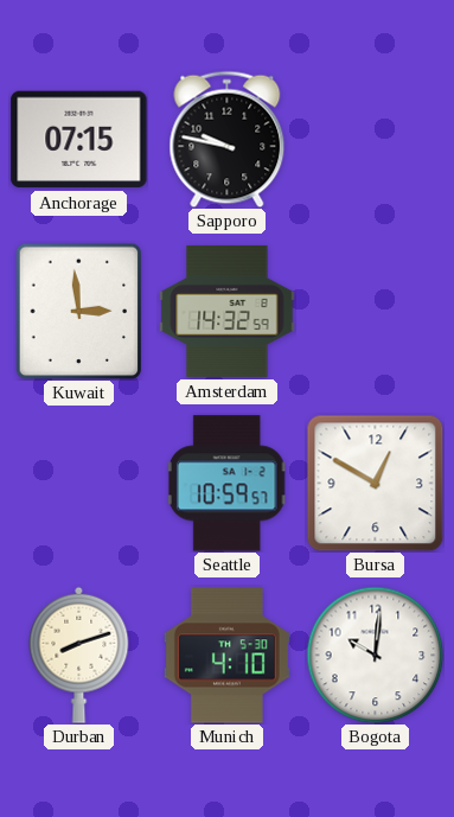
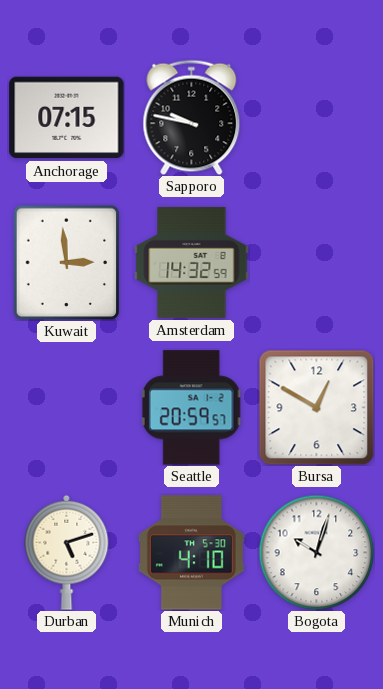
Seattle: 10:59 -> 20:59 (192, 408)
Durban: 8:12 -> 5:12 (67, 552)
Bogota: 10:01 -> 10:03 (316, 552)
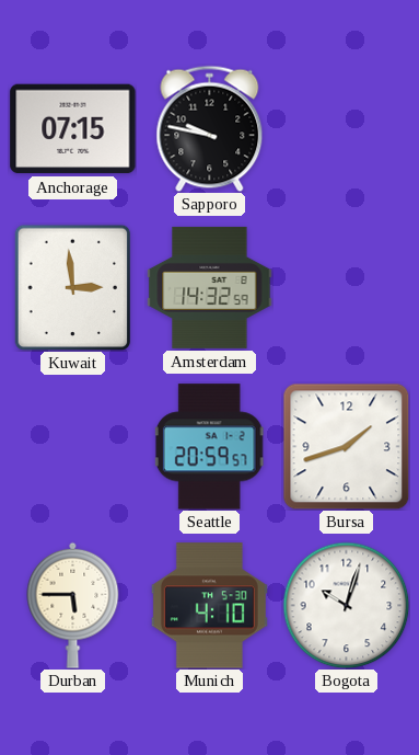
Bursa: 12:50 -> 1:42 (346, 446)
Durban: 5:12 -> 5:45 (73, 605)
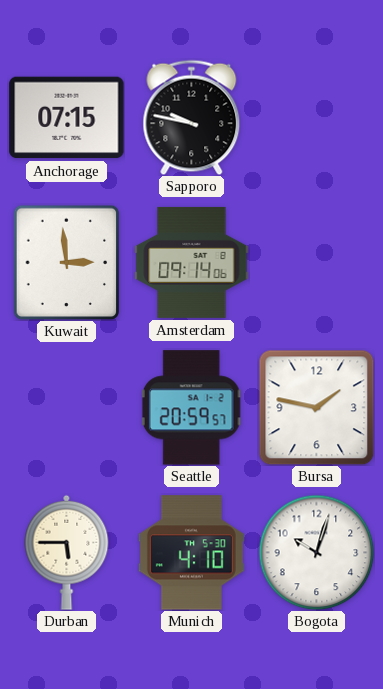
Amsterdam: 14:32 -> 09:14 (192, 262)
Bursa: 1:42 -> 1:47 (316, 407)
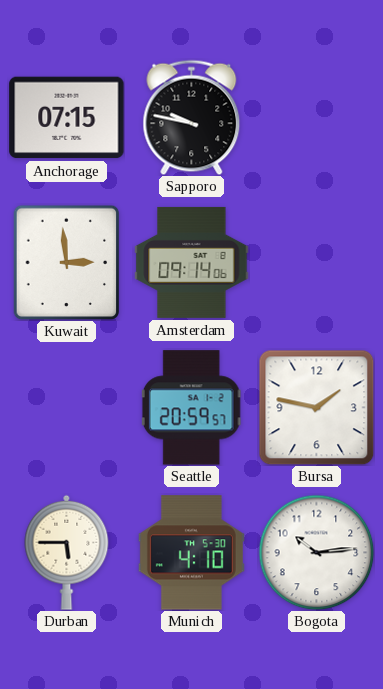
Bogota: 10:03 -> 10:14 (316, 552)
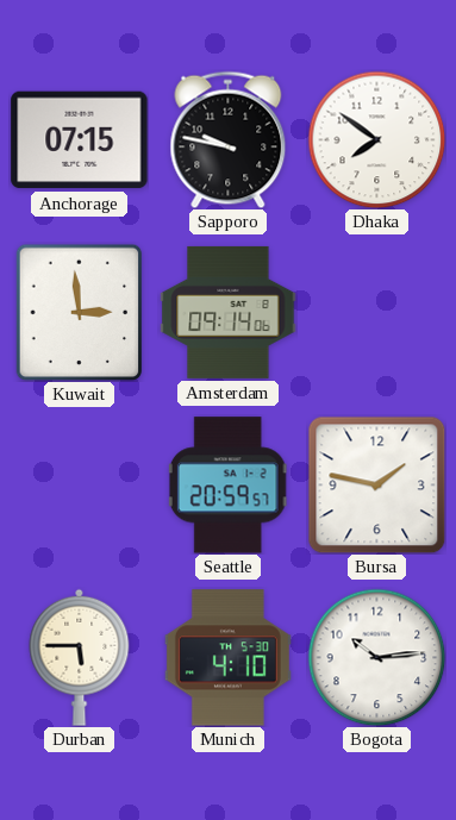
Dhaka: none -> 7:51 (376, 139)
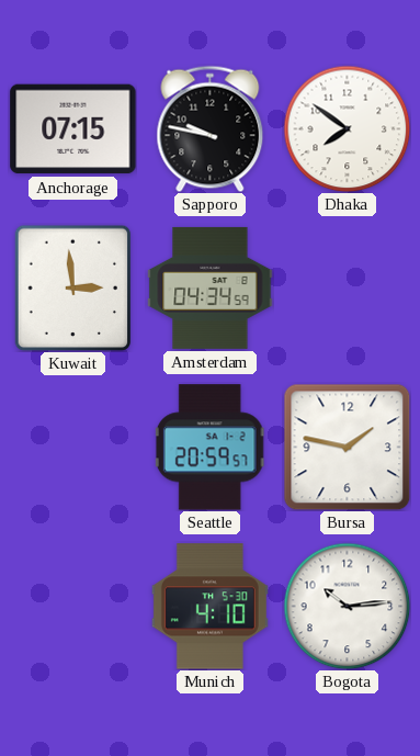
Amsterdam: 09:14 -> 04:34 (211, 287)
Durban: 5:45 -> none (80, 657)
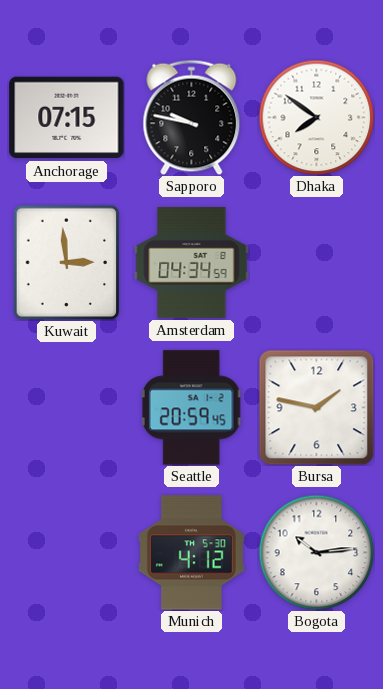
Seattle: 20:59:57 -> 20:59:45 (192, 408)
Munich: 4:10 -> 4:12 (191, 553)
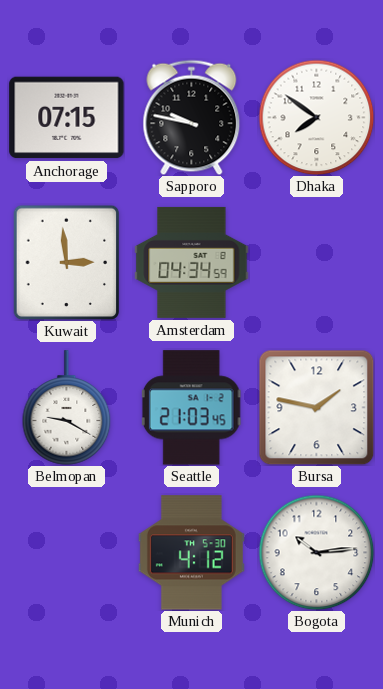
Belmopan: none -> 9:20 (67, 408)
Seattle: 20:59 -> 21:03 (192, 408)
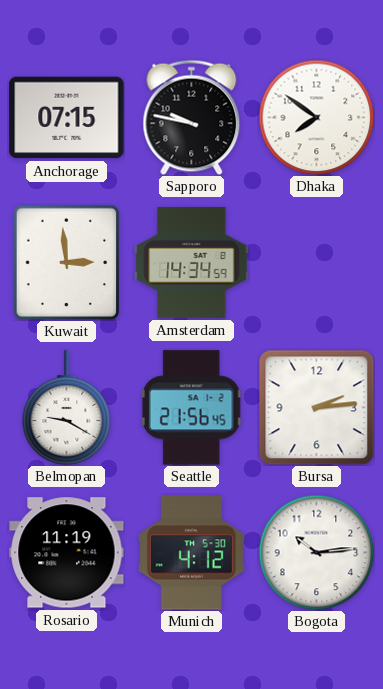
Amsterdam: 04:34 -> 14:34 (192, 262)
Seattle: 21:03 -> 21:56 (192, 408)
Bursa: 1:47 -> 2:14 (316, 407)
Rosario: none -> 11:19 (67, 553)
